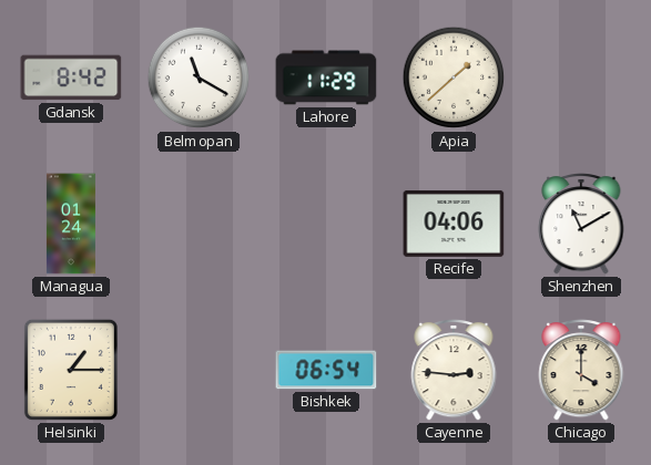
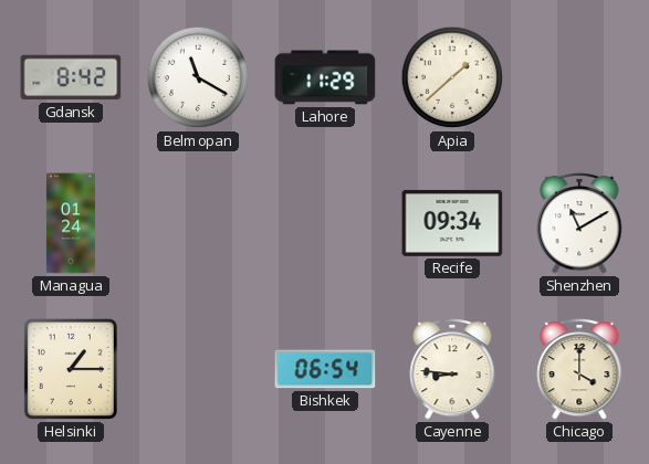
Recife: 04:06 -> 09:34 (452, 223)
Cayenne: 2:46 -> 8:46 (452, 369)
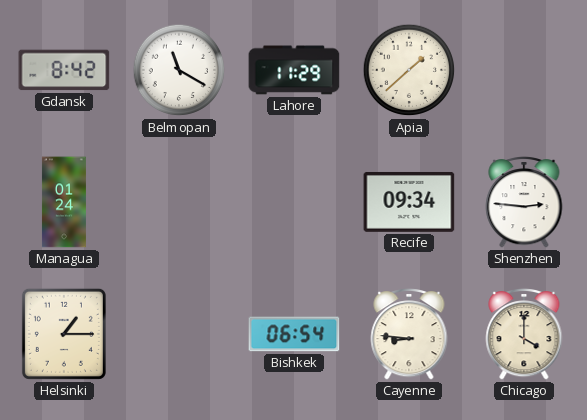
Shenzhen: 11:10 -> 2:46 (524, 202)
